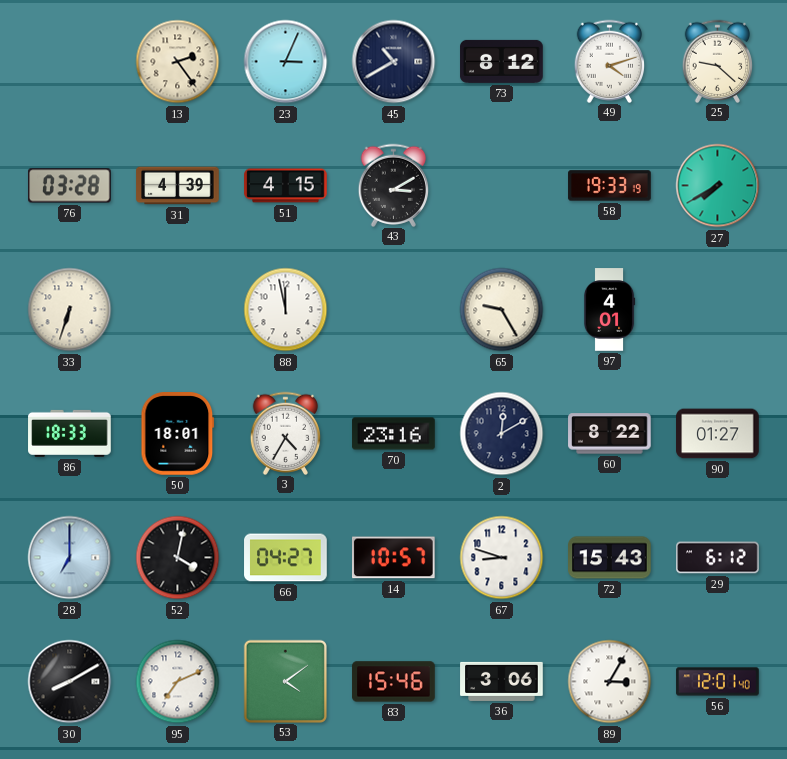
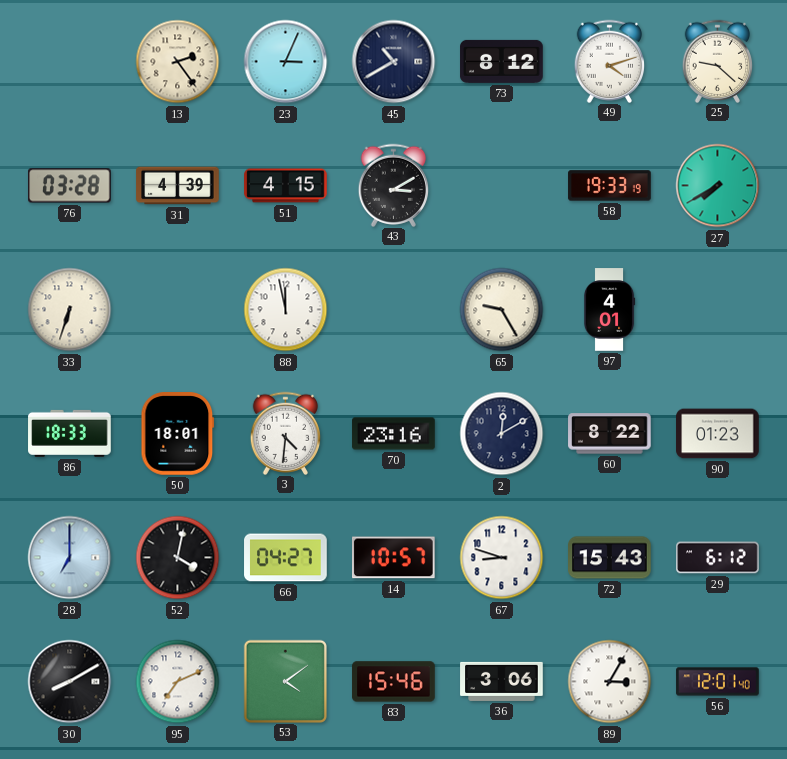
3: 4:35 -> 4:31 (286, 433)
90: 01:27 -> 01:23 (718, 434)
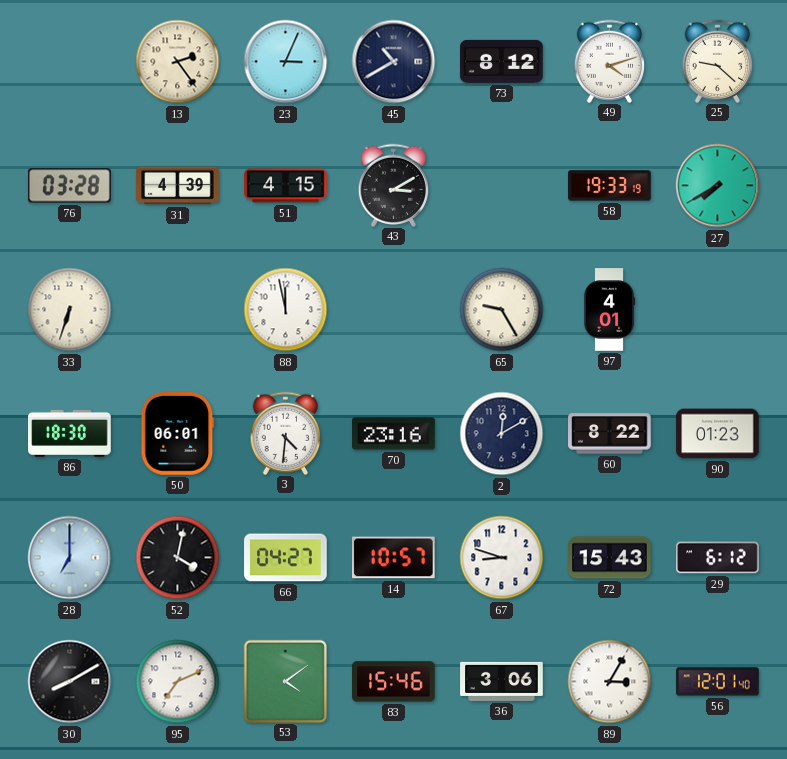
86: 18:33 -> 18:30 (70, 433)
50: 18:01 -> 06:01 (178, 434)
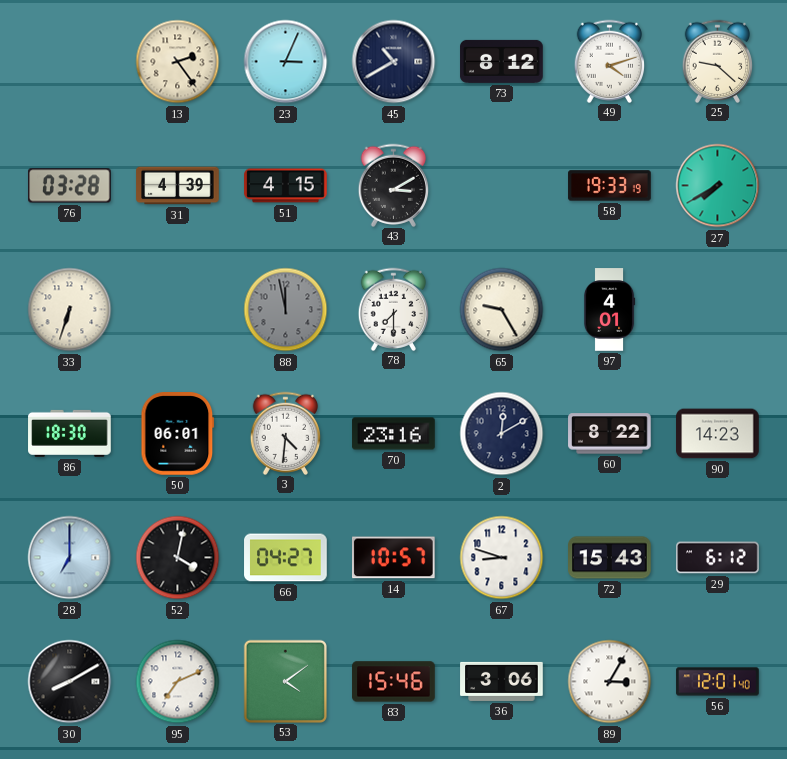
88 dial: white -> grey (286, 310)
78: none -> 7:30 (394, 309)
90: 01:23 -> 14:23 (718, 434)
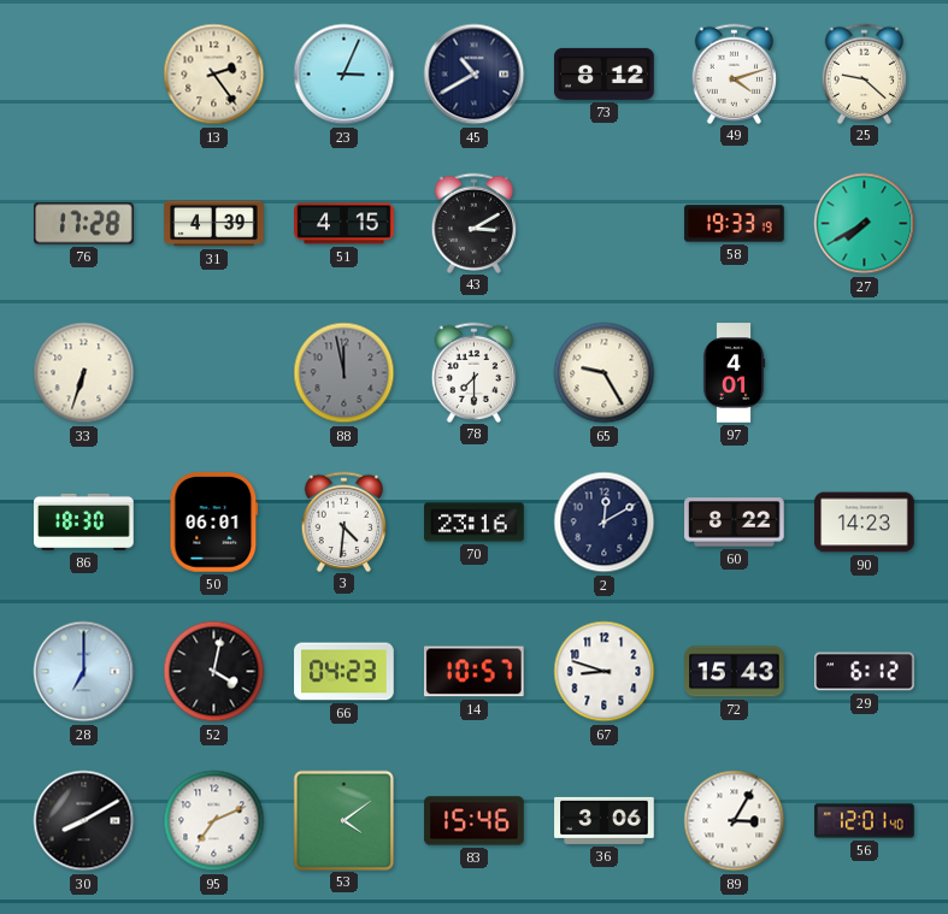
76: 03:28 -> 17:28 (84, 224)
66: 04:27 -> 04:23 (345, 672)
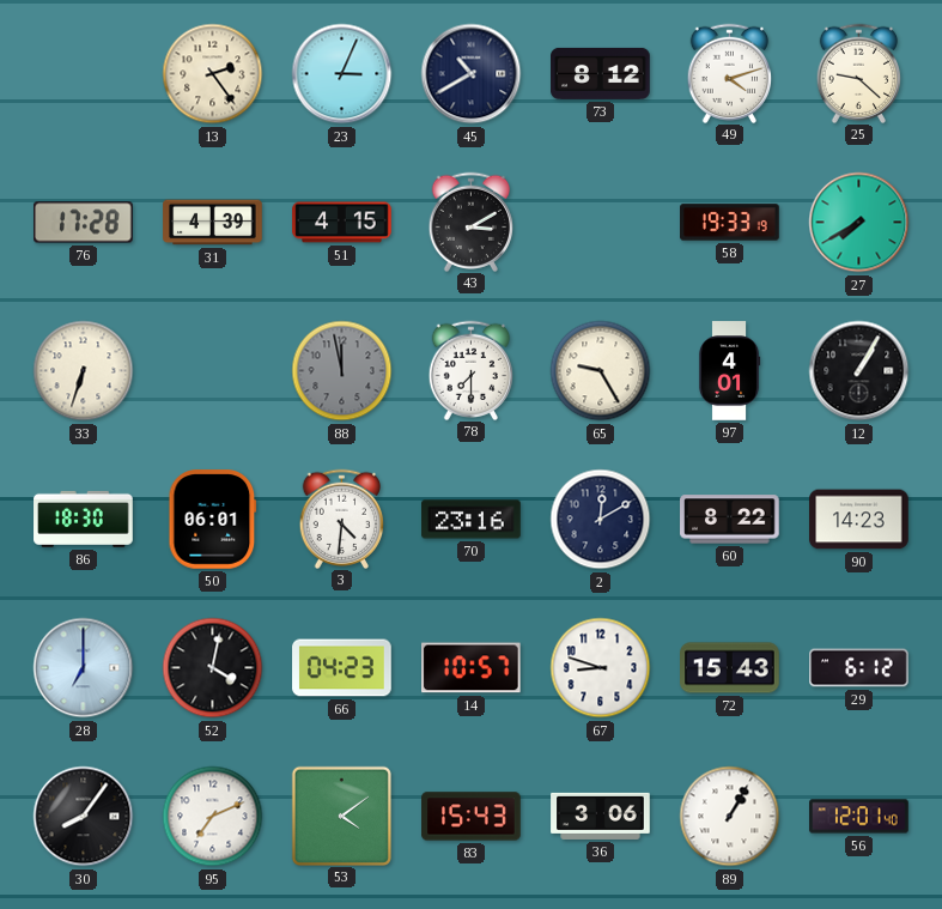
12: none -> 1:05 (859, 371)
30: 8:10 -> 8:06 (84, 817)
83: 15:46 -> 15:43 (472, 817)
89: 3:05 -> 1:05 (730, 817)
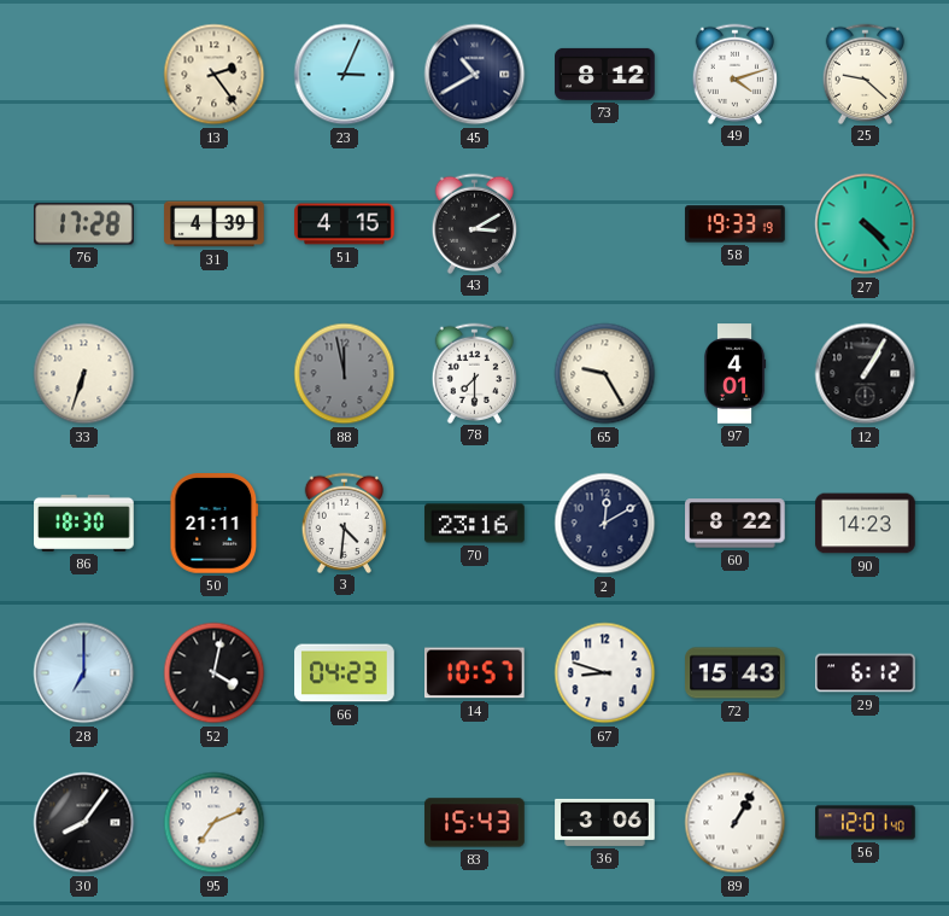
27: 7:40 -> 4:23 (866, 224)
50: 06:01 -> 21:11 (215, 524)
53: 4:09 -> none (341, 816)
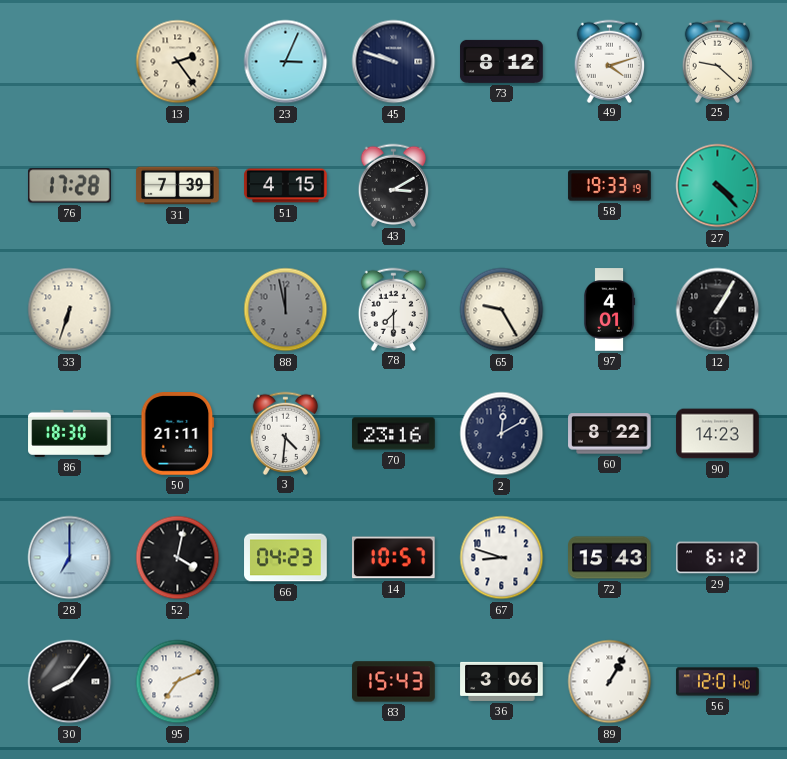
45: 10:40 -> 9:48 (394, 62)
31: 4:39 -> 7:39 (178, 186)
